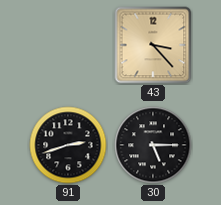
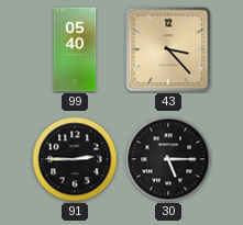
99: none -> 05:40 (75, 49)
91: 2:42 -> 2:45 (75, 159)
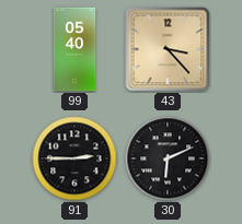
30: 5:15 -> 6:11 (168, 158)
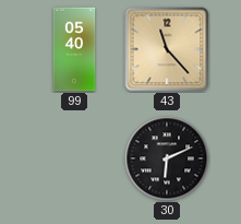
43: 3:23 -> 11:23 (167, 49)
91: 2:45 -> none (74, 158)
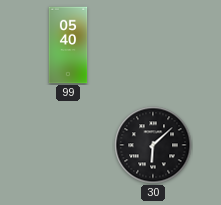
43: 11:23 -> none (167, 49)
30: 6:11 -> 6:08 (153, 145)
